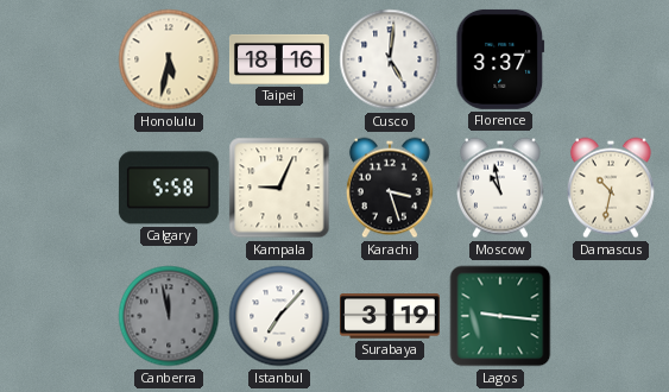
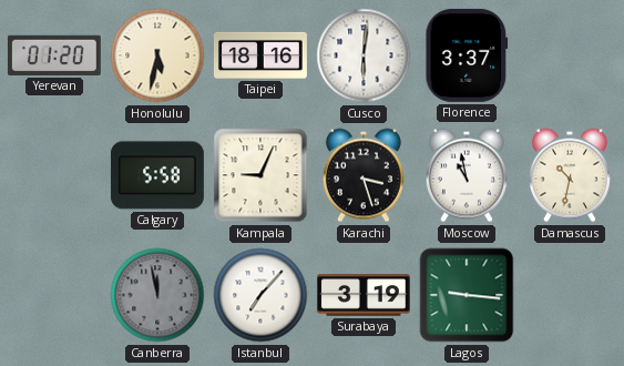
Yerevan: none -> 01:20 (54, 55)
Cusco: 5:01 -> 6:01 (364, 55)
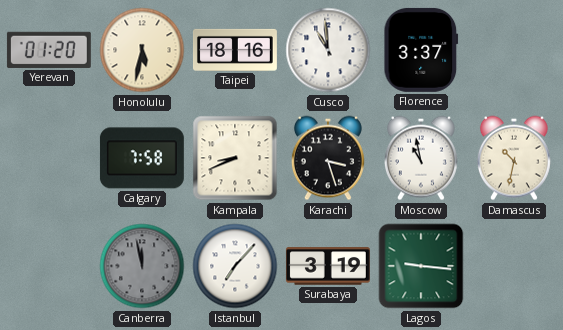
Cusco: 6:01 -> 10:59 (328, 50)
Calgary: 5:58 -> 7:58 (142, 158)
Kampala: 9:04 -> 8:41 (235, 158)
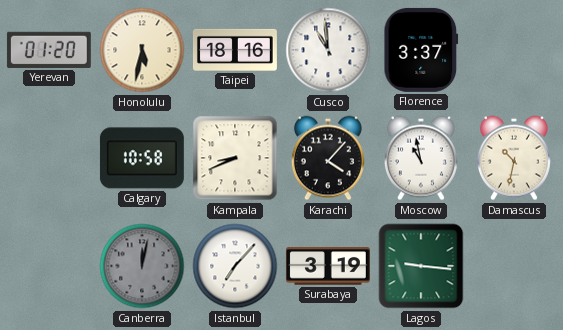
Calgary: 7:58 -> 10:58 (142, 158)
Karachi: 3:27 -> 4:07 (328, 158)
Canberra: 11:58 -> 12:02 (142, 266)
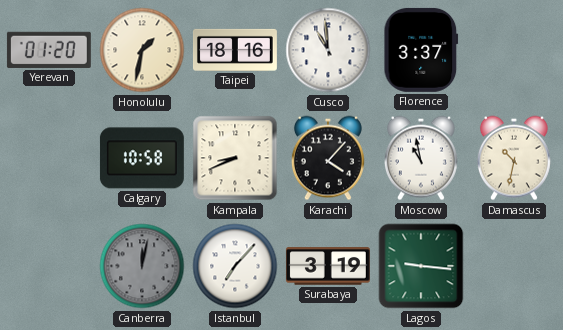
Honolulu: 5:32 -> 1:32 (142, 50)
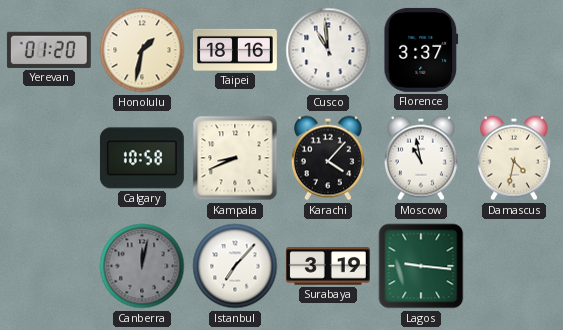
Damascus: 10:32 -> 4:32 (514, 158)
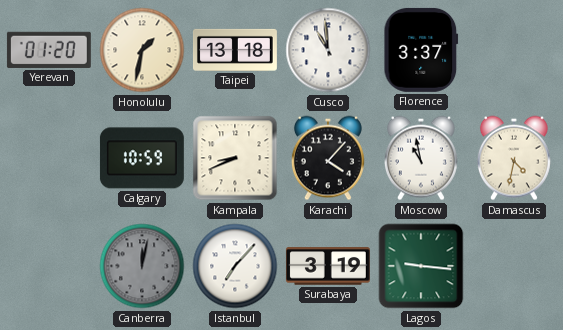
Taipei: 18:16 -> 13:18 (235, 50)
Calgary: 10:58 -> 10:59 (142, 158)
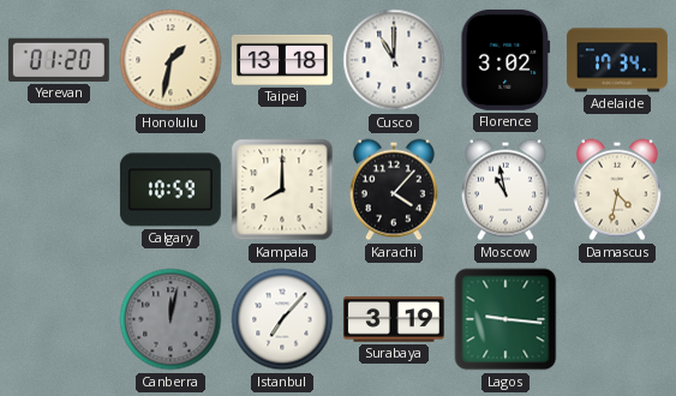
Cusco: 10:59 -> 11:00 (394, 60)
Florence: 3:37 -> 3:02 (505, 60)
Adelaide: none -> 17:34 (617, 60)
Kampala: 8:41 -> 8:00 (282, 190)
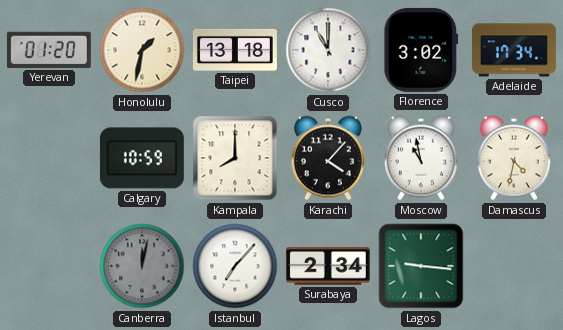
Surabaya: 3:19 -> 2:34 (328, 266)
